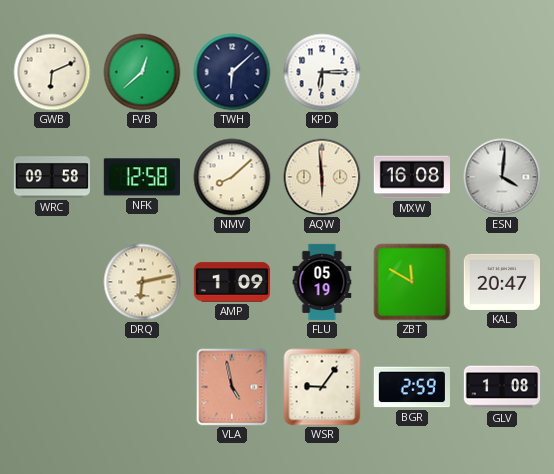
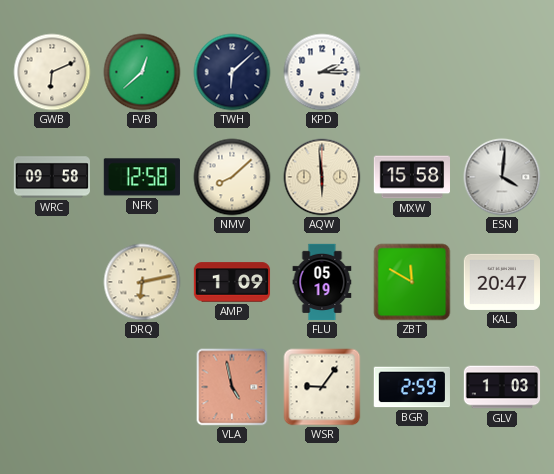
KPD: 6:15 -> 2:15 (322, 72)
MXW: 16:08 -> 15:58 (411, 177)
GLV: 1:08 -> 1:03 (502, 387)
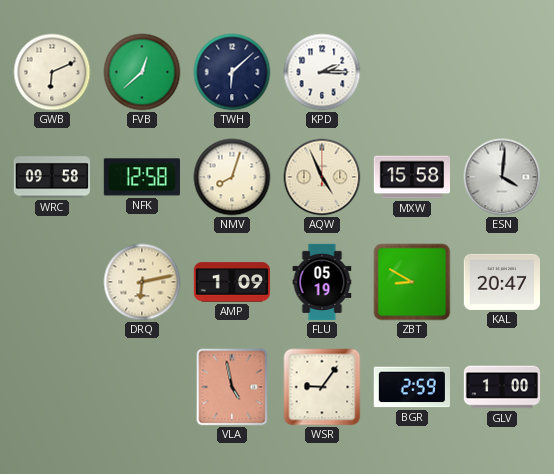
NMV: 8:08 -> 8:03 (232, 177)
AQW: 5:59 -> 4:56 (322, 177)
ZBT: 11:50 -> 8:50 (412, 282)
GLV: 1:03 -> 1:00 (502, 387)
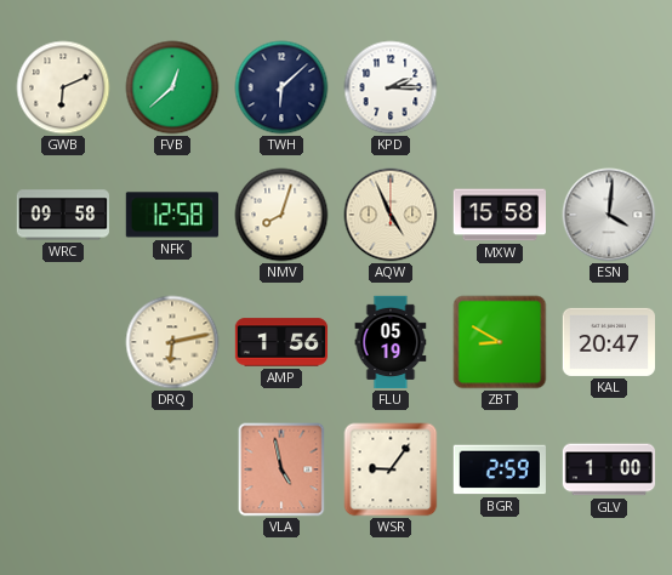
AMP: 1:09 -> 1:56 (281, 342)
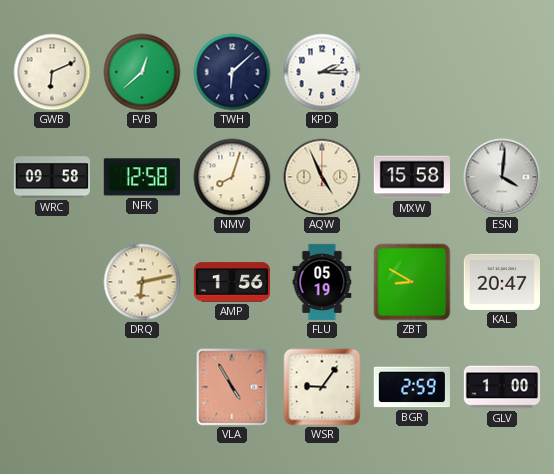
VLA: 4:58 -> 4:55 (232, 387)
